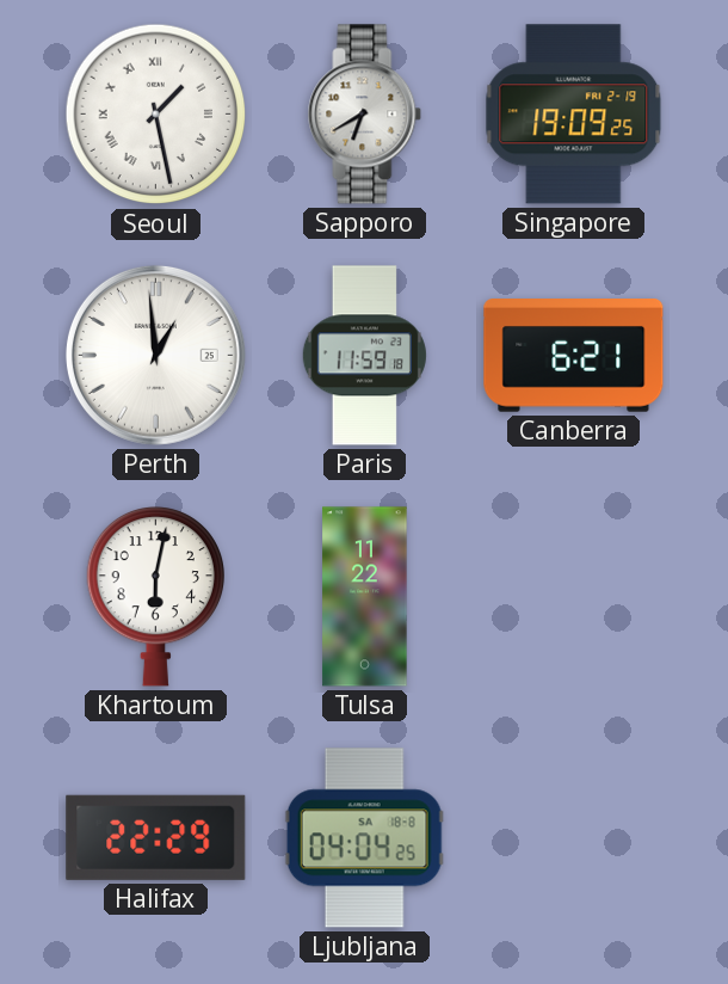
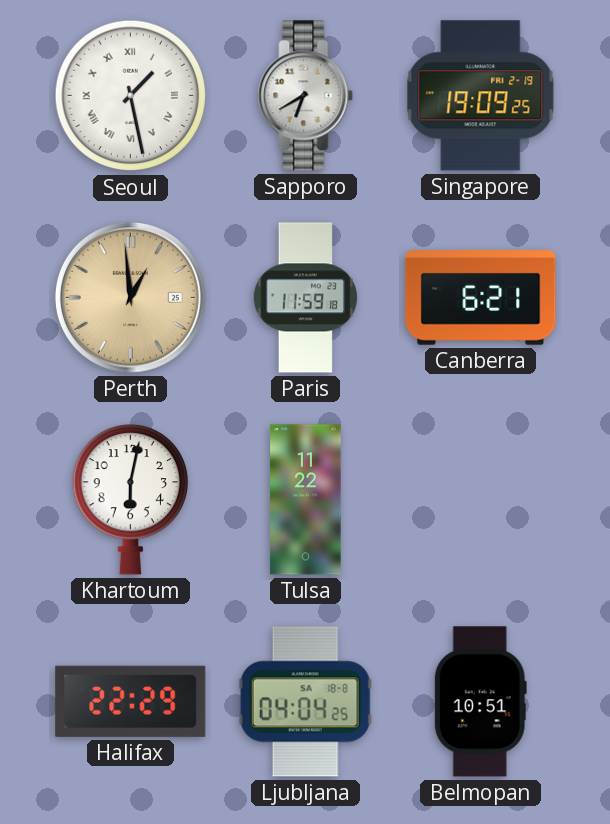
Perth dial: white -> champagne (130, 297)
Belmopan: none -> 10:51 (480, 702)
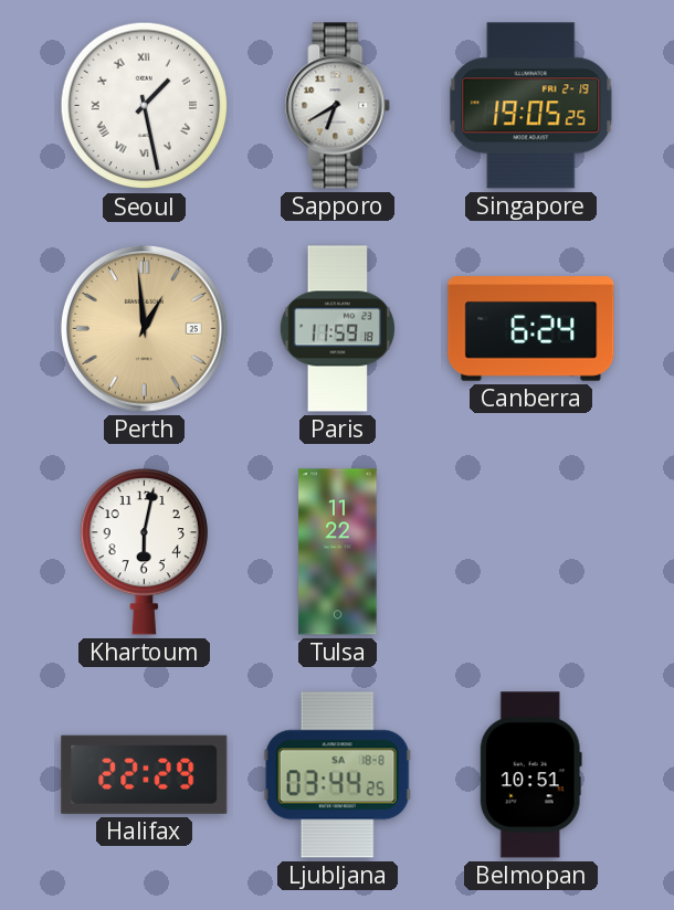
Singapore: 19:09 -> 19:05 (531, 106)
Canberra: 6:21 -> 6:24 (531, 329)
Ljubljana: 04:04 -> 03:44 (337, 775)
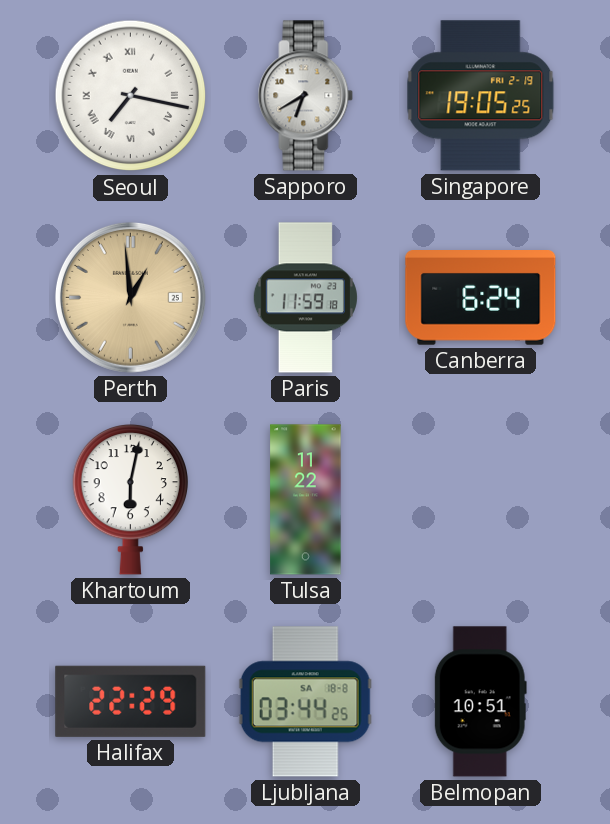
Seoul: 1:28 -> 7:17 (131, 96)
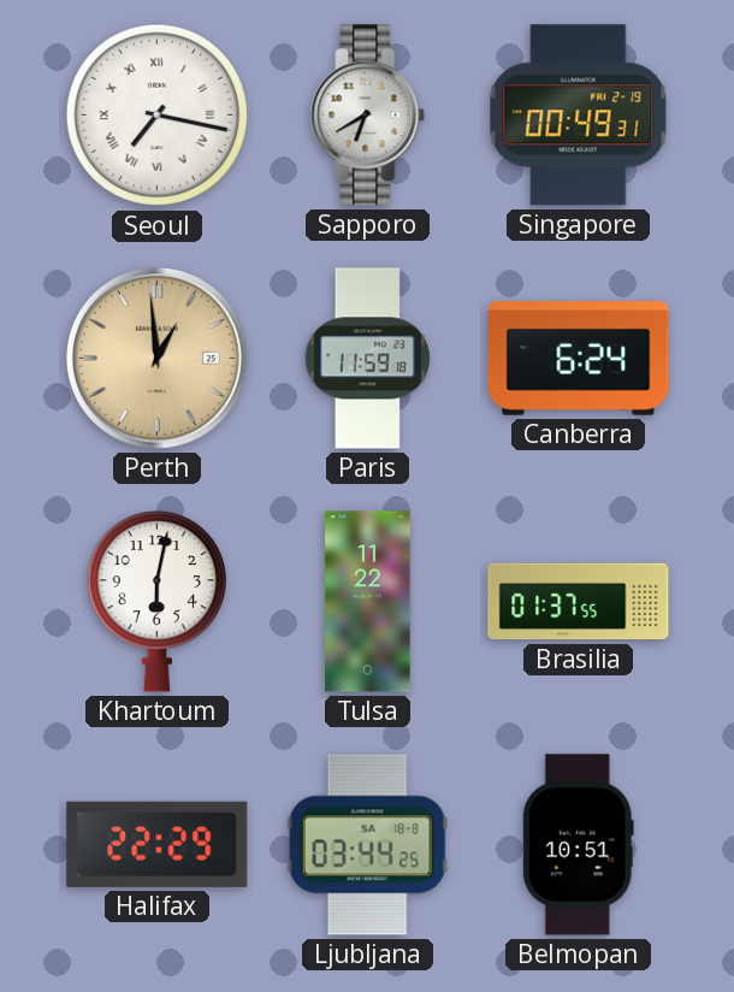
Singapore: 19:05 -> 00:49 (579, 116)
Brasilia: none -> 01:37 (579, 602)
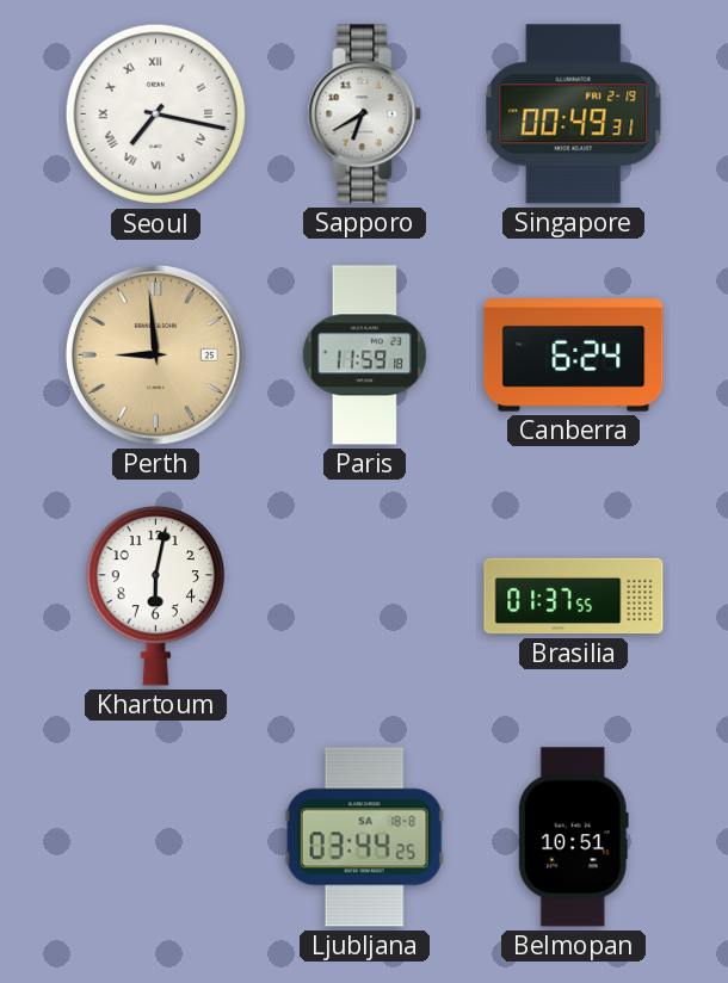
Perth: 12:59 -> 8:59 (155, 354)
Tulsa: 11:22 -> none (368, 602)
Halifax: 22:29 -> none (158, 844)
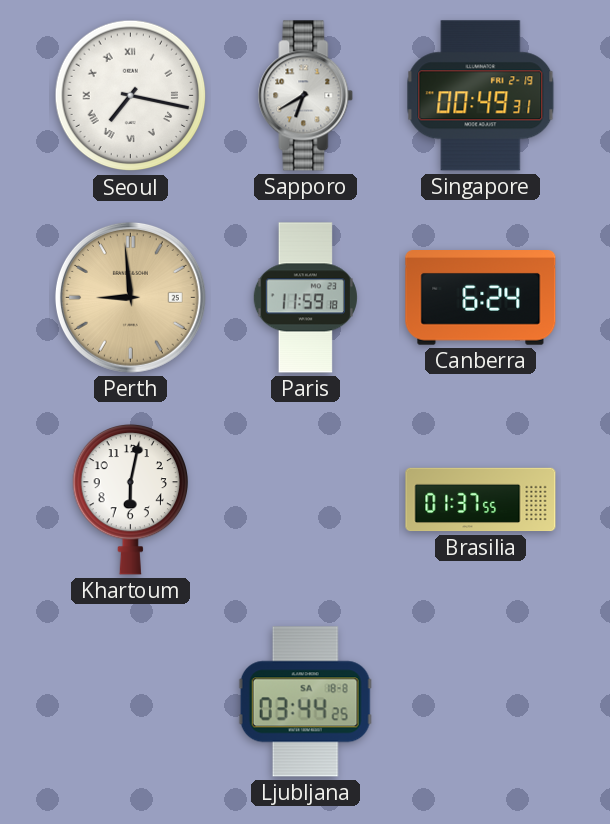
Belmopan: 10:51 -> none (573, 837)
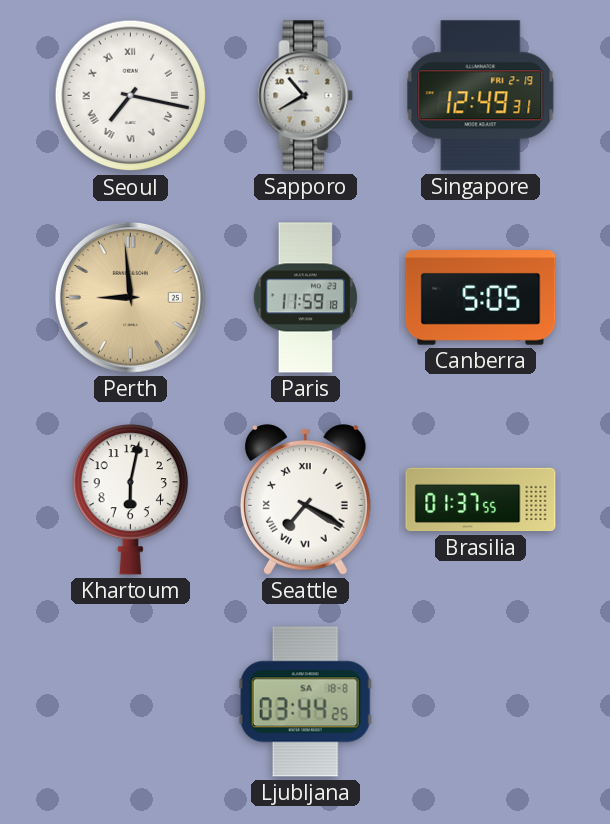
Sapporo: 6:40 -> 10:40 (306, 96)
Singapore: 00:49 -> 12:49 (481, 96)
Canberra: 6:24 -> 5:05 (481, 298)
Seattle: none -> 7:20 (305, 500)
